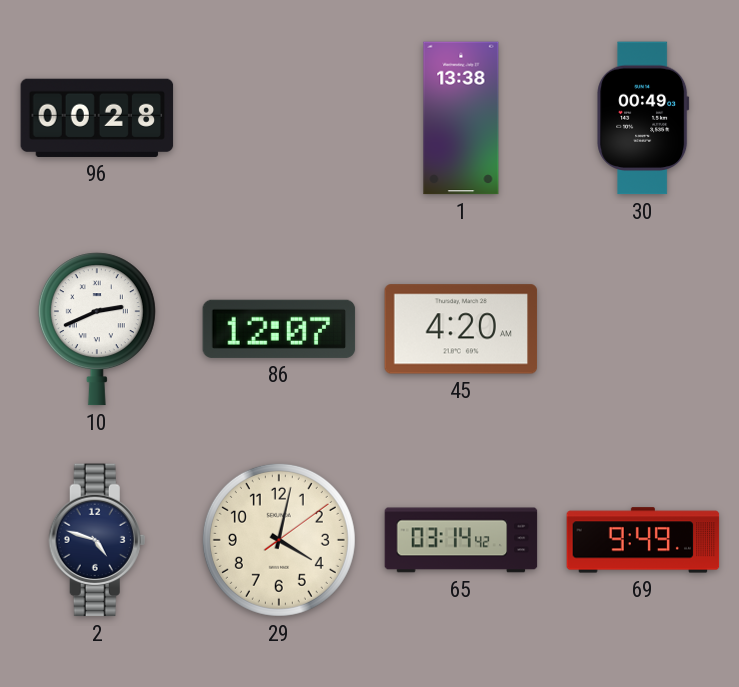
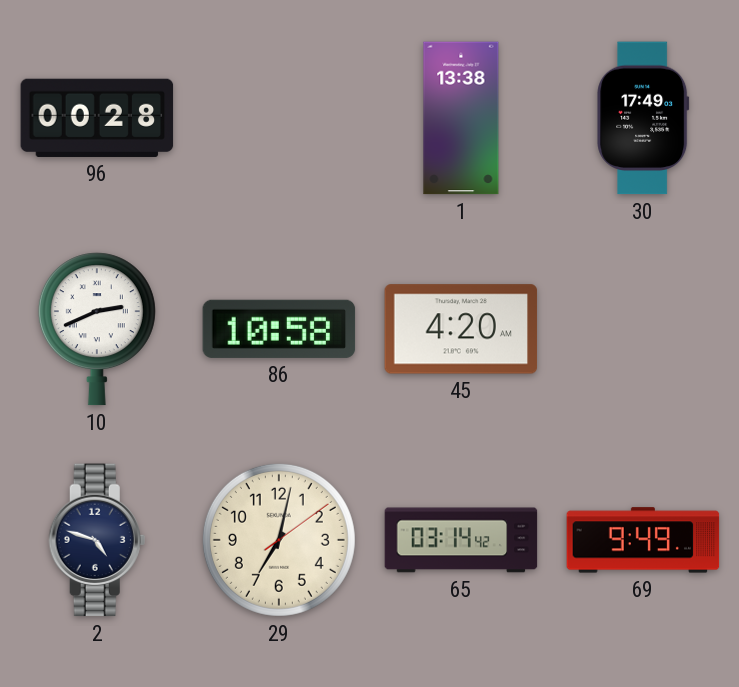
30: 00:49 -> 17:49 (643, 118)
86: 12:07 -> 10:58 (279, 329)
29: 4:02 -> 7:02 (279, 540)
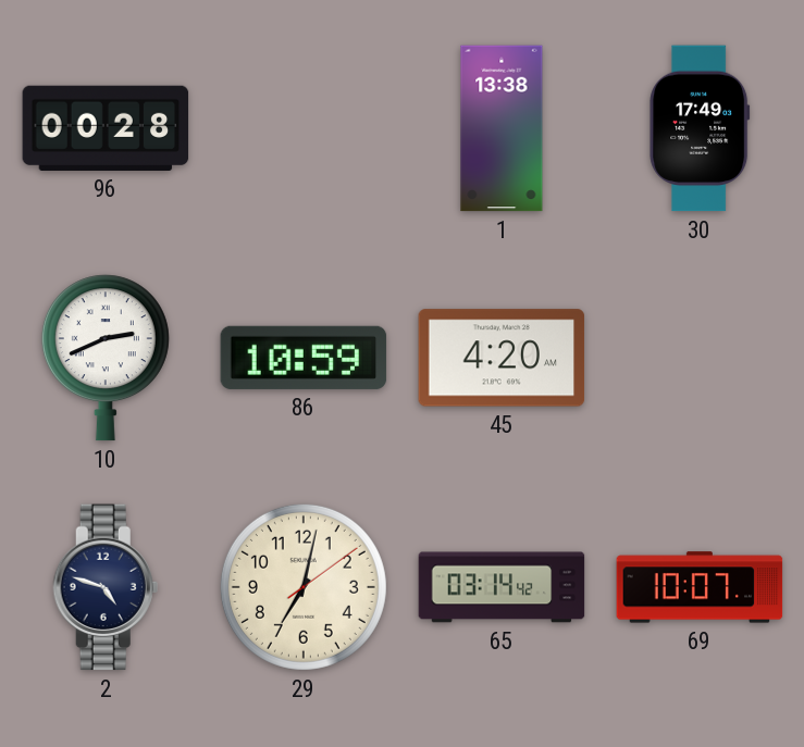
86: 10:58 -> 10:59 (304, 358)
69: 9:49 -> 10:07 (700, 587)
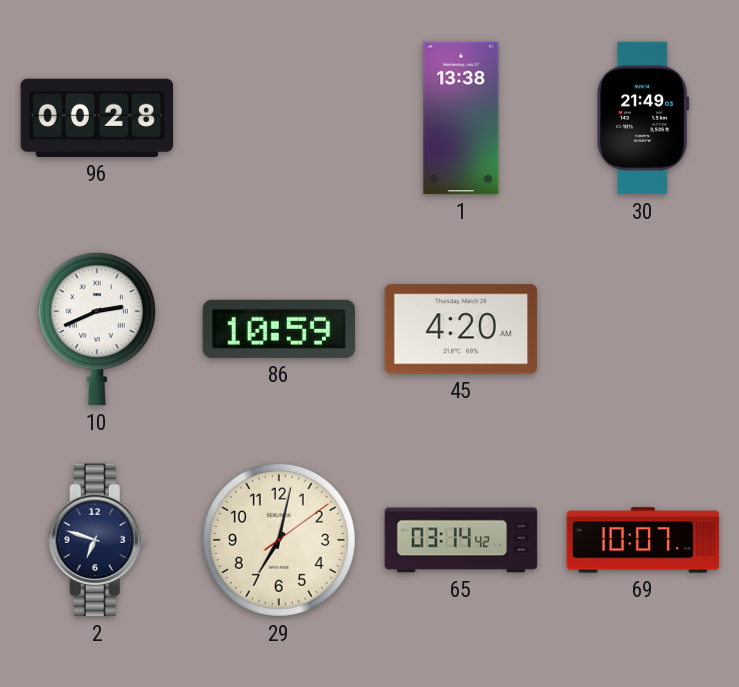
30: 17:49 -> 21:49 (643, 118)
2: 4:48 -> 6:48 (97, 540)
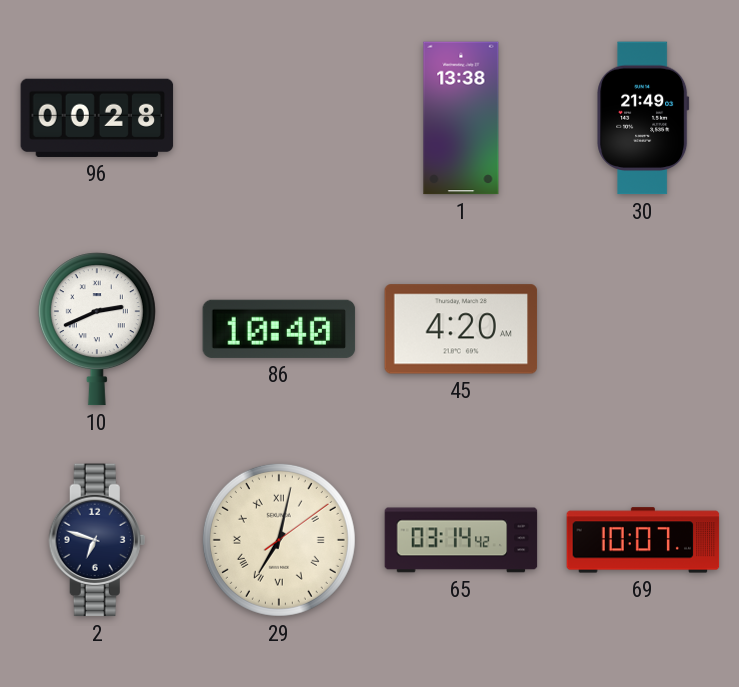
86: 10:59 -> 10:40 (279, 329)
29 numerals: Arabic -> Roman (279, 540)
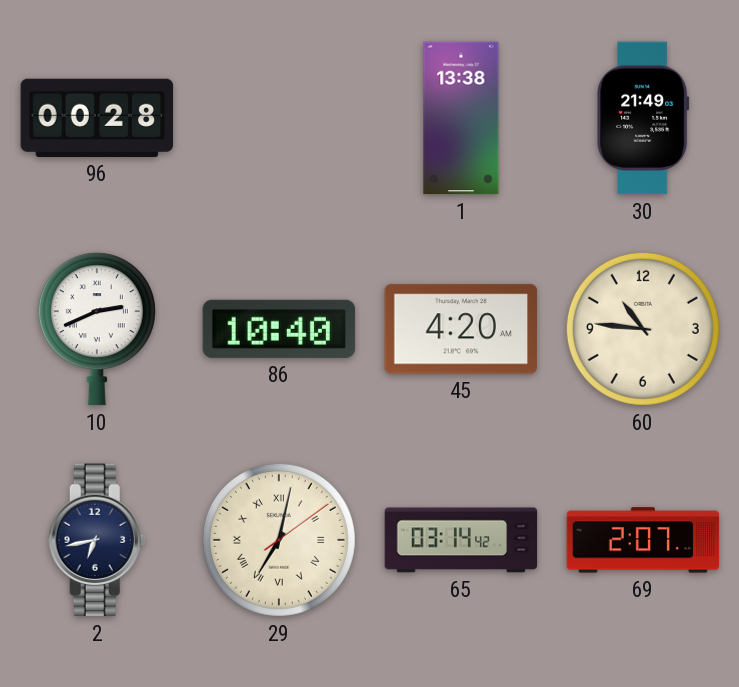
60: none -> 10:46 (643, 329)
2: 6:48 -> 6:43 (97, 540)
69: 10:07 -> 2:07 (643, 540)
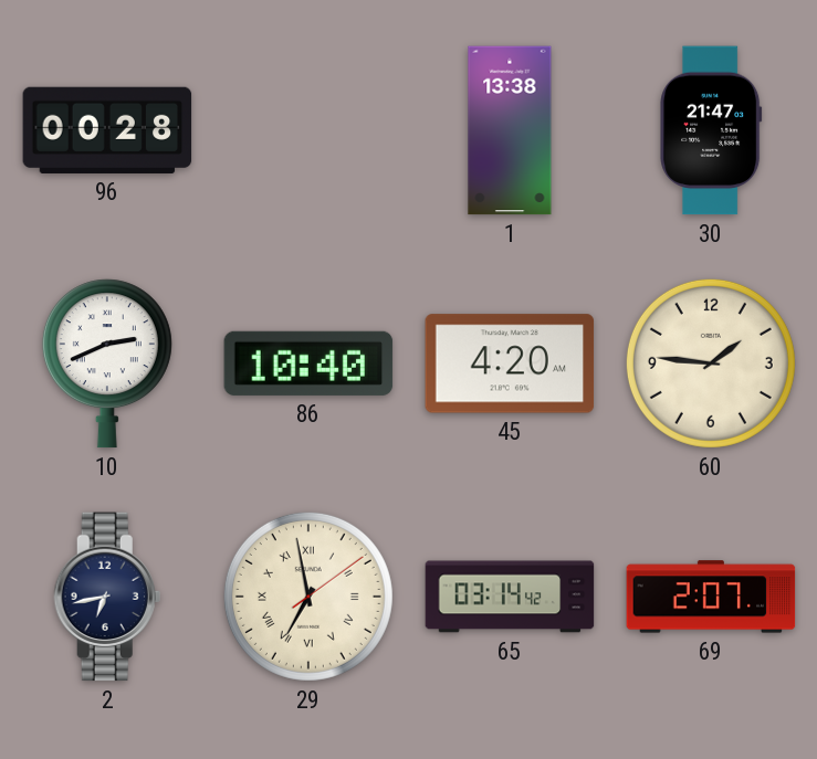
30: 21:49 -> 21:47 (711, 130)
60: 10:46 -> 1:46 (711, 363)
29: 7:02 -> 6:58 (308, 597)
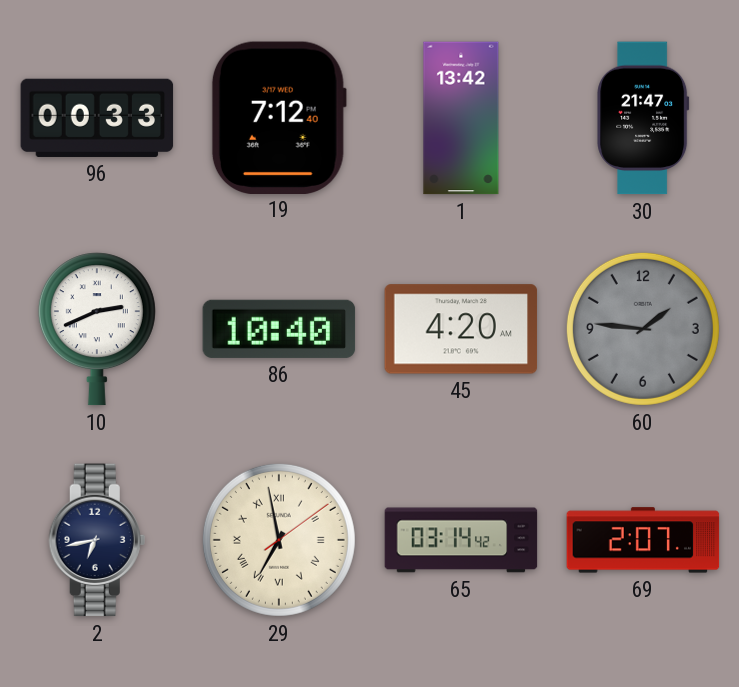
96: 00:28 -> 00:33 (97, 118)
19: none -> 7:12 (279, 117)
1: 13:38 -> 13:42 (461, 118)
60 dial: cream -> grey (643, 329)
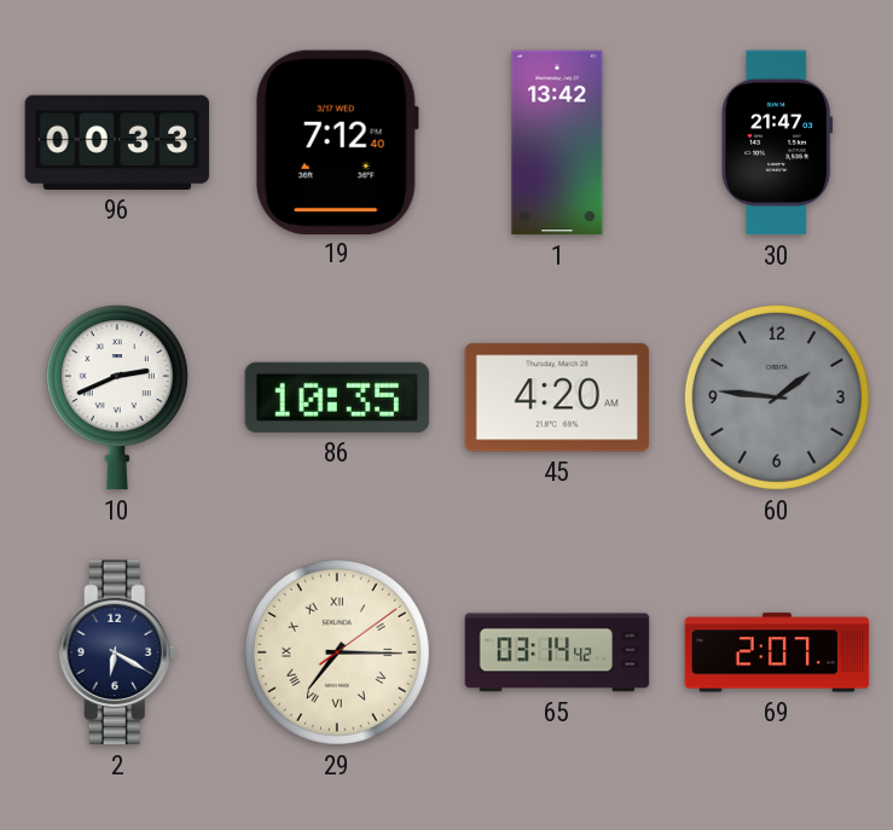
86: 10:40 -> 10:35 (337, 397)
2: 6:43 -> 6:20 (117, 652)
29: 6:58 -> 7:15 (337, 652)
